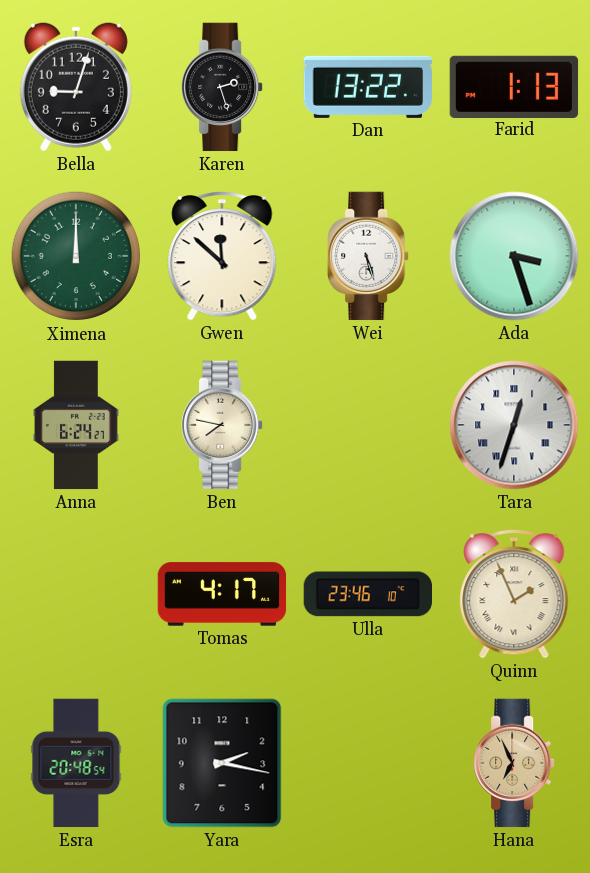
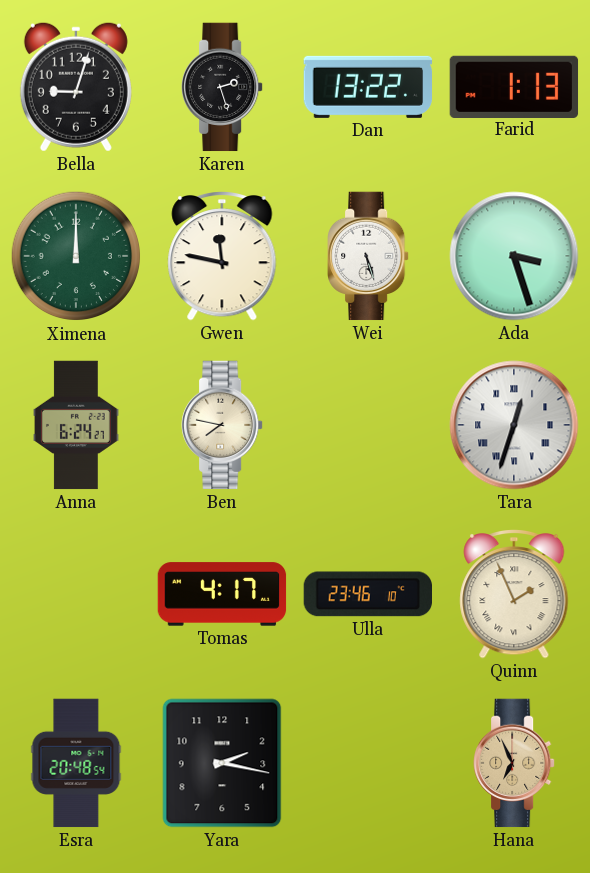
Gwen: 11:52 -> 11:47 (222, 256)
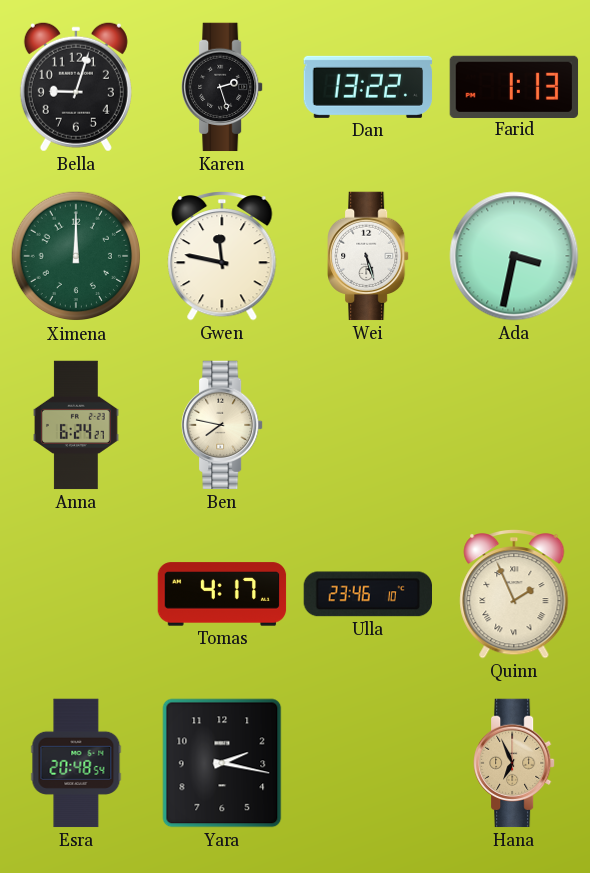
Ada: 3:27 -> 3:32 (514, 256)
Tara: 12:33 -> none (514, 425)
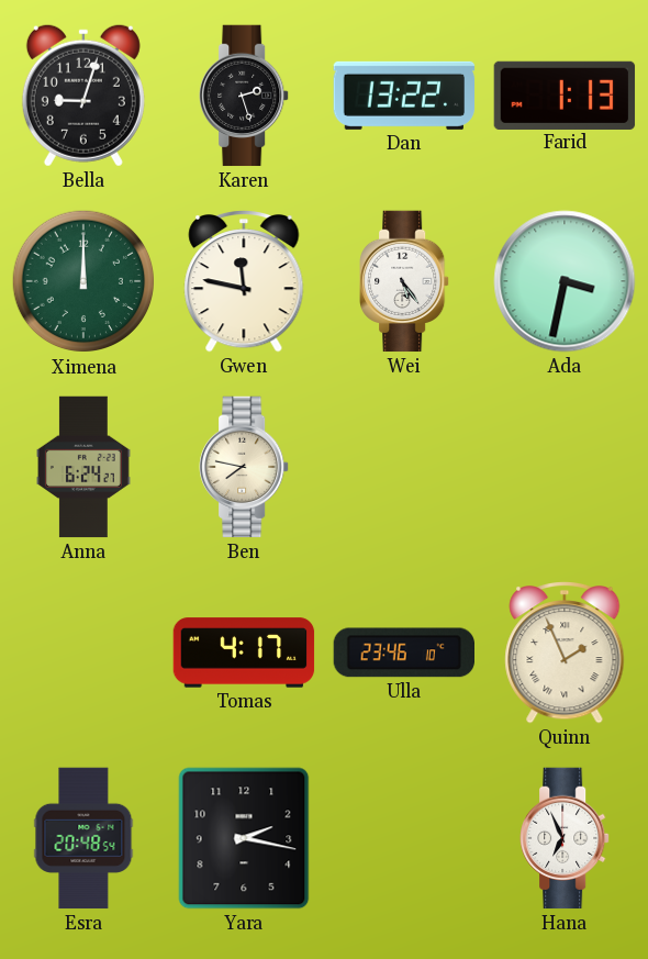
Wei: 5:27 -> 5:24 (404, 281)
Hana dial: champagne -> white (565, 838)
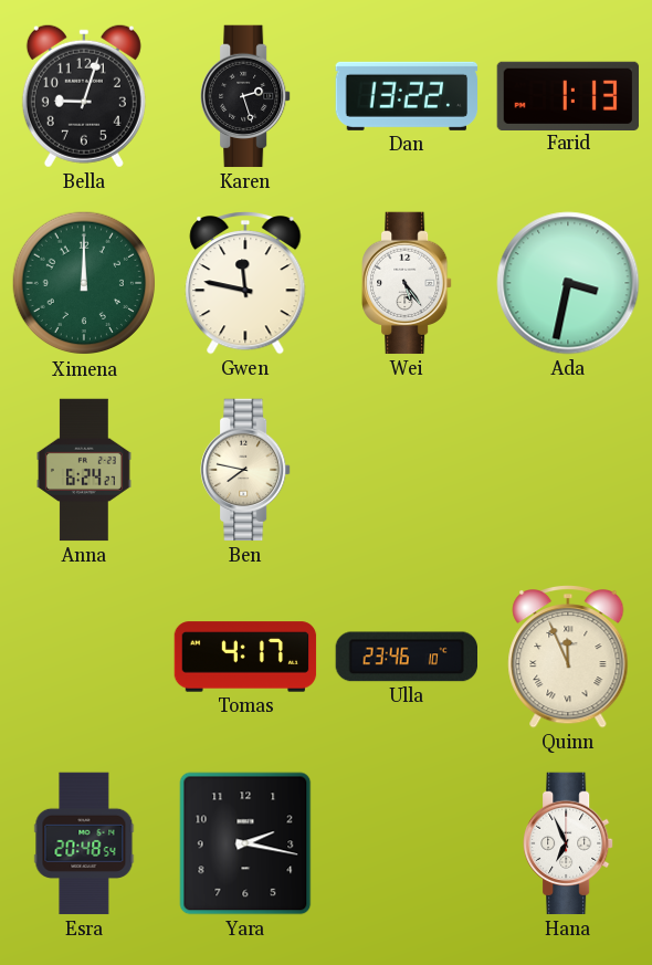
Quinn: 1:56 -> 11:56 (568, 657)
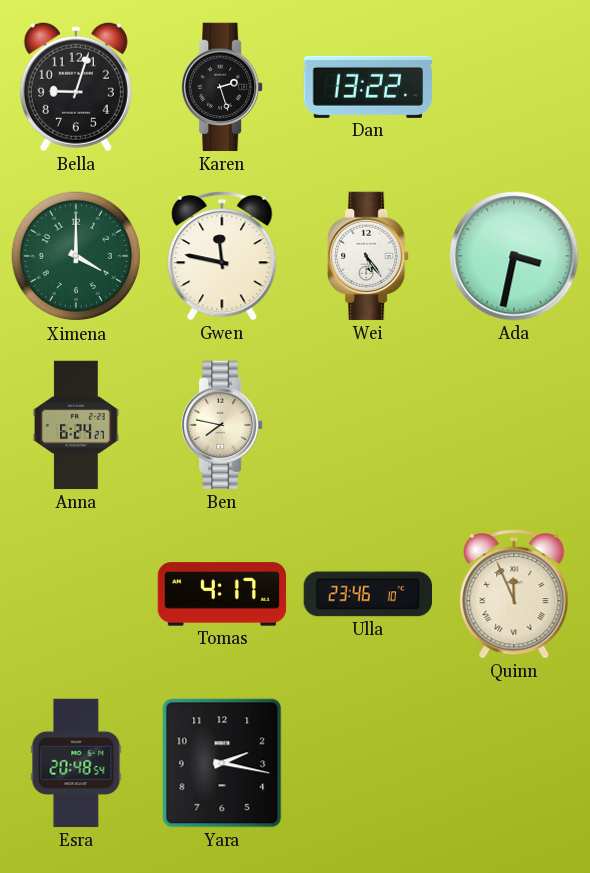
Farid: 1:13 -> none (568, 95)
Ximena: 12:00 -> 4:00 (76, 256)
Hana: 6:56 -> none (568, 843)
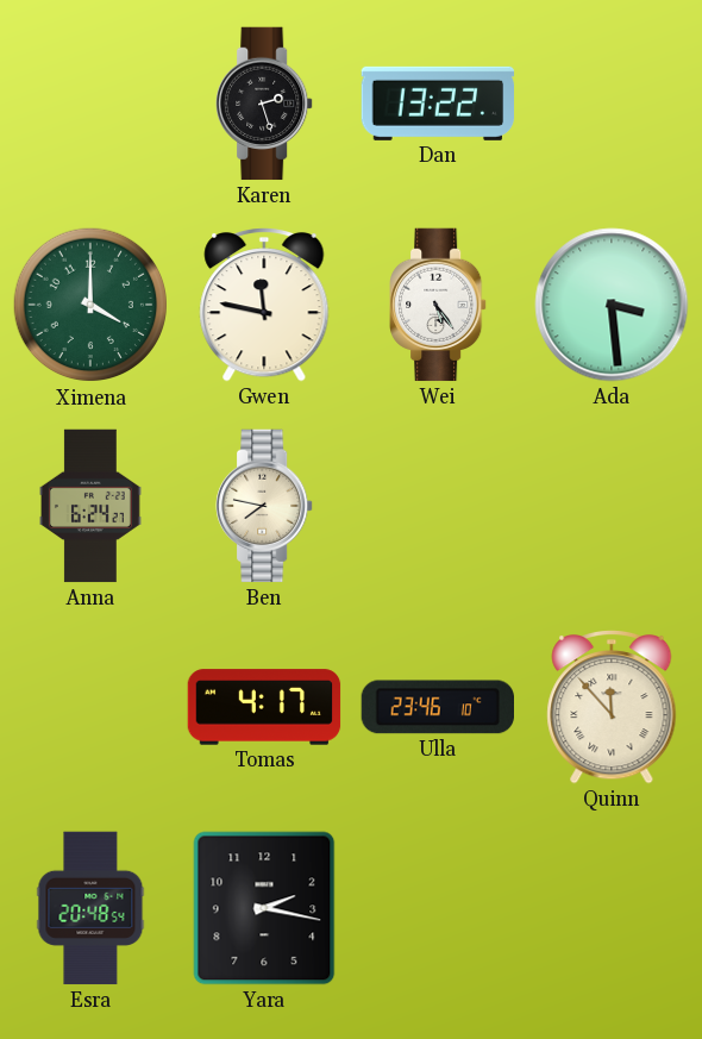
Bella: 9:03 -> none (76, 87)
Ada: 3:32 -> 3:29 (612, 305)
Quinn: 11:56 -> 11:53 (612, 707)
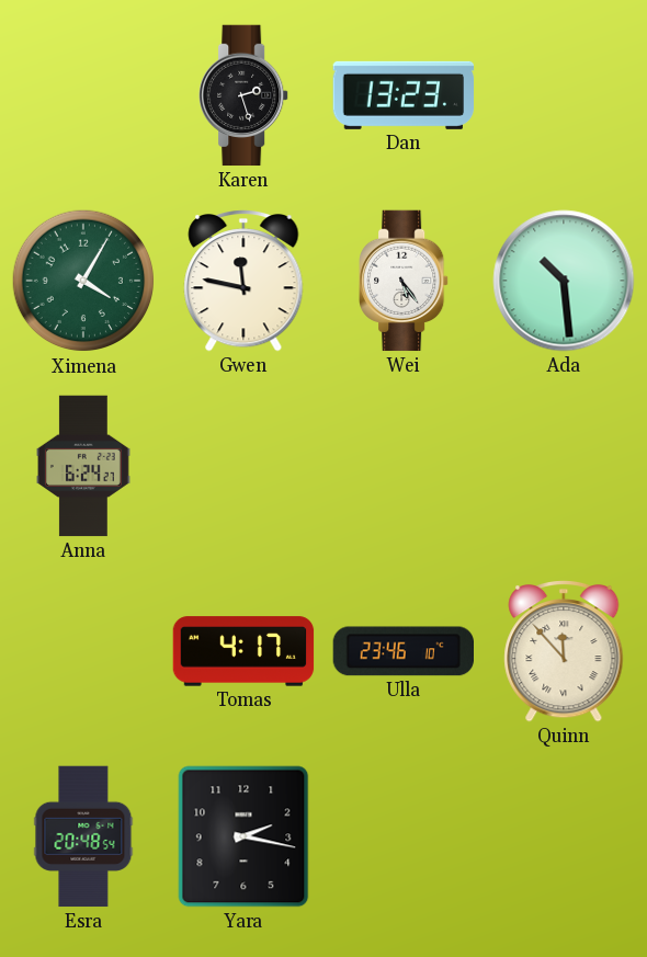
Dan: 13:22 -> 13:23 (404, 95)
Ximena: 4:00 -> 4:05 (83, 281)
Ada: 3:29 -> 10:29 (564, 281)
Ben: 7:47 -> none (264, 506)
